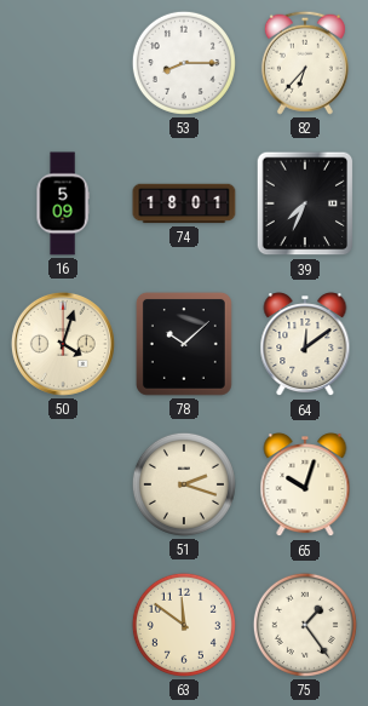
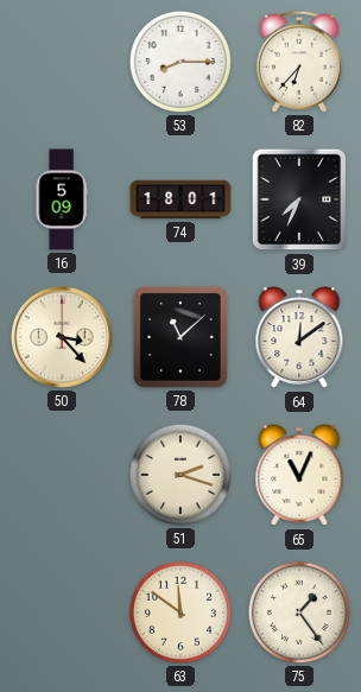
50: 4:03 -> 3:23 (62, 337)
78: 10:08 -> 11:08 (180, 337)
65: 10:03 -> 11:04 (299, 476)
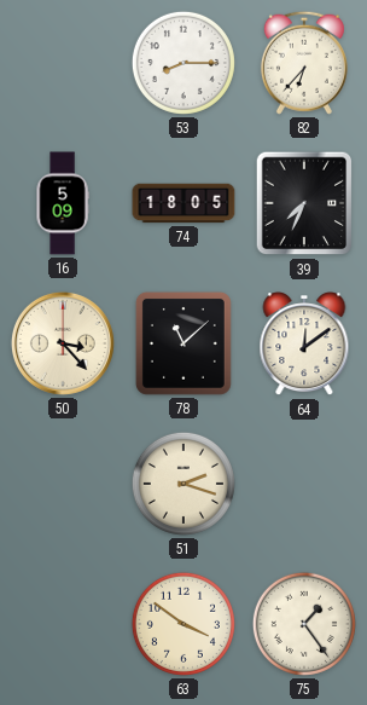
74: 18:01 -> 18:05 (183, 203)
65: 11:04 -> none (299, 476)
63: 11:51 -> 3:51 (183, 624)
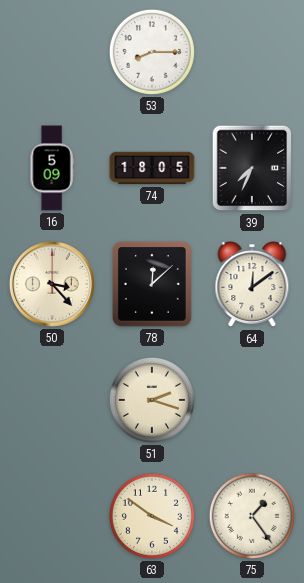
82: 6:37 -> none (304, 63)
78: 11:08 -> 12:08 (152, 284)
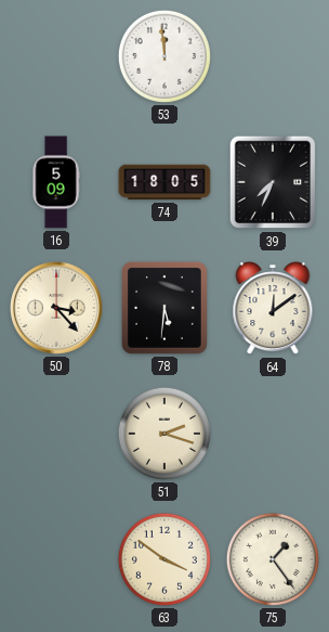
53: 8:15 -> 11:59 (164, 56)
78: 12:08 -> 5:31 (164, 308)
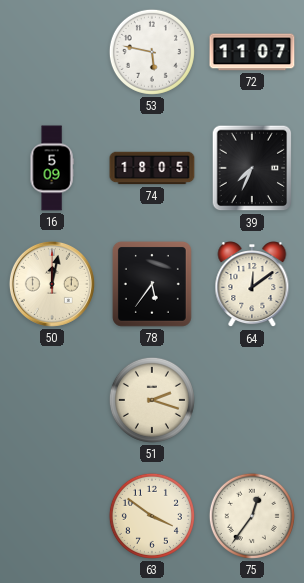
53: 11:59 -> 5:47 (152, 52)
72: none -> 11:07 (252, 52)
50: 3:23 -> 12:02 (52, 284)
78: 5:31 -> 5:36 (152, 284)
75: 1:24 -> 12:36 (252, 516)
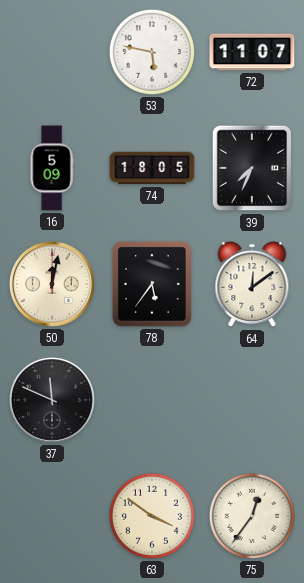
37: none -> 11:49 (52, 400)
51: 2:18 -> none (152, 400)
